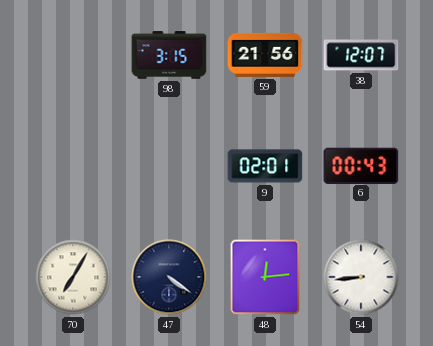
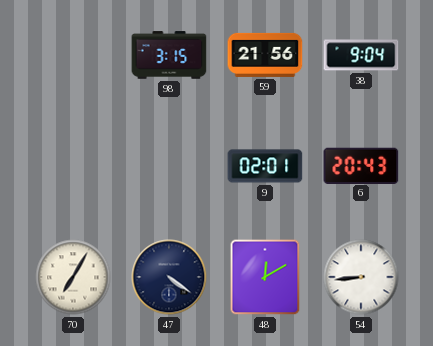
38: 12:07 -> 9:04 (361, 55)
6: 00:43 -> 20:43 (361, 165)
48: 12:14 -> 12:10 (265, 277)
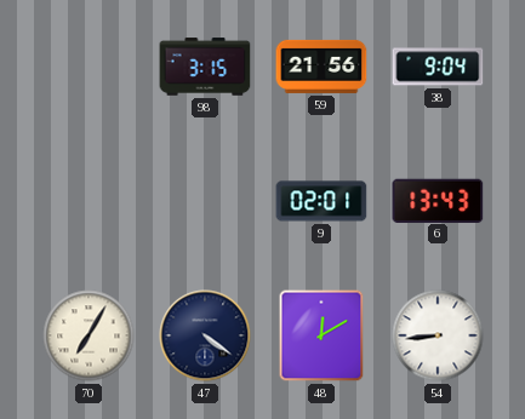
6: 20:43 -> 13:43 (438, 200)
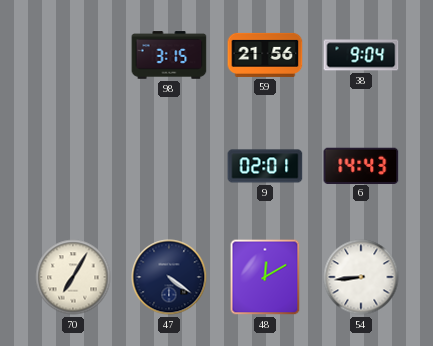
6: 13:43 -> 14:43 (361, 165)
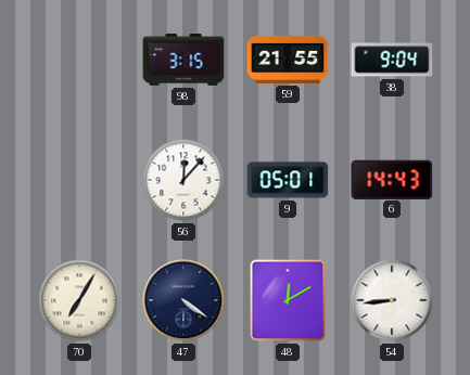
59: 21:56 -> 21:55 (288, 60)
56: none -> 12:07 (183, 180)
9: 02:01 -> 05:01 (288, 180)
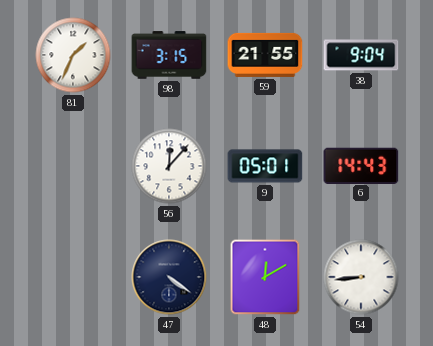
81: none -> 1:34 (73, 55)
70: 7:05 -> none (79, 300)
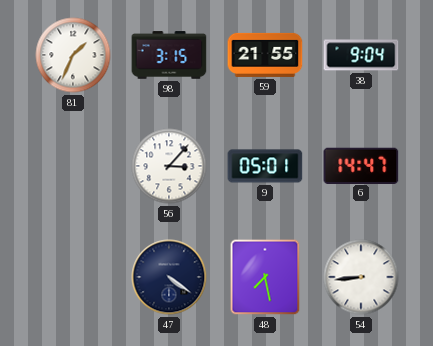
56: 12:07 -> 3:07 (169, 166)
6: 14:43 -> 14:47 (361, 165)
48: 12:10 -> 7:28 (265, 277)
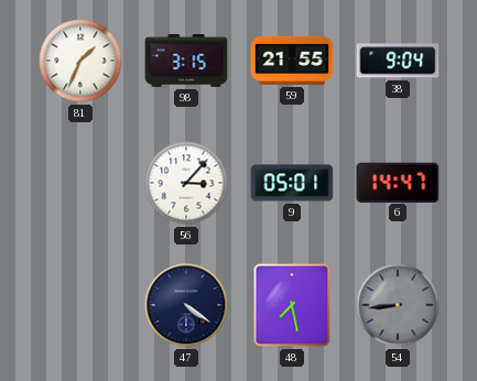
54 dial: white -> grey (398, 305)
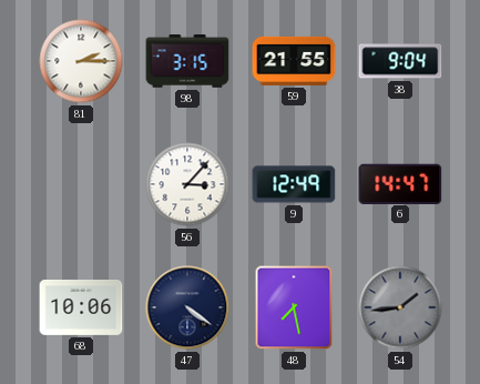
81: 1:34 -> 2:15 (81, 61)
9: 05:01 -> 12:49 (294, 184)
68: none -> 10:06 (81, 307)
54: 8:44 -> 1:44 (400, 307)
